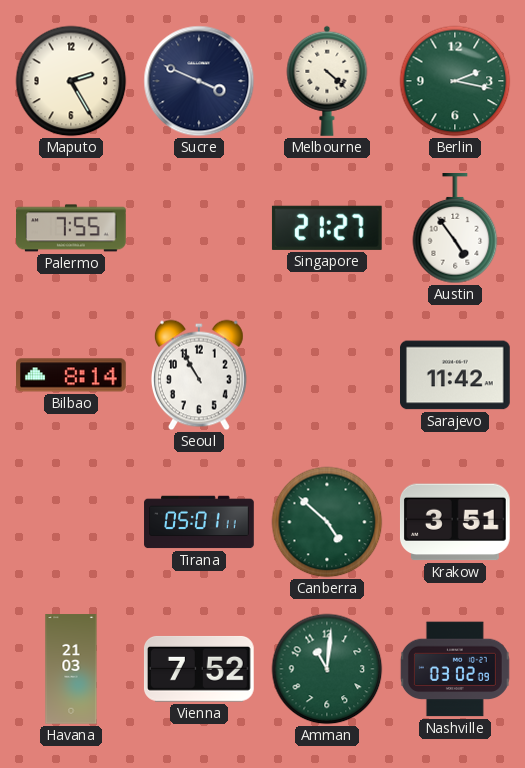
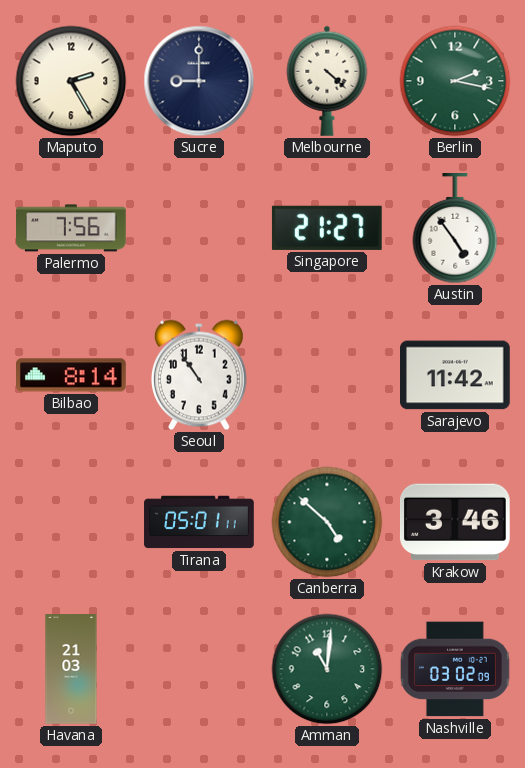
Sucre: 3:49 -> 9:00 (199, 81)
Palermo: 7:55 -> 7:56 (72, 228)
Seoul: 10:55 -> 10:54 (199, 375)
Krakow: 3:51 -> 3:46 (455, 522)
Vienna: 7:52 -> none (199, 669)
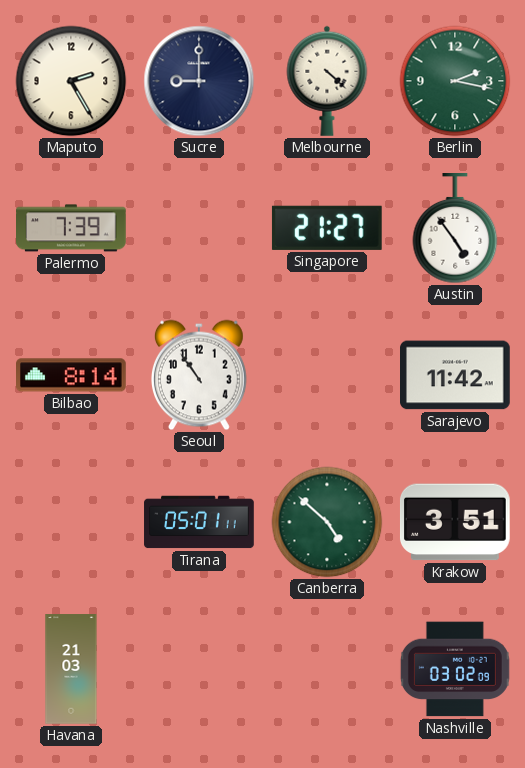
Palermo: 7:56 -> 7:39 (72, 228)
Krakow: 3:46 -> 3:51 (455, 522)
Amman: 11:01 -> none (327, 669)
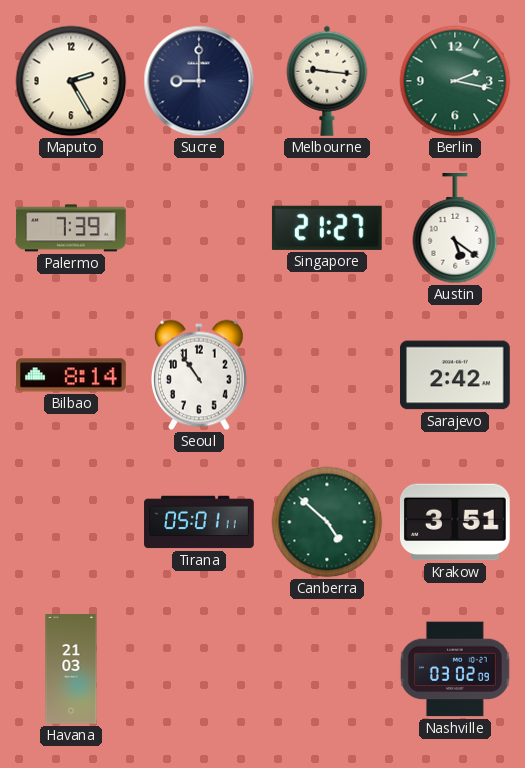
Melbourne: 4:22 -> 9:16 (327, 81)
Austin: 4:54 -> 5:21 (455, 229)
Sarajevo: 11:42 -> 2:42 (456, 375)
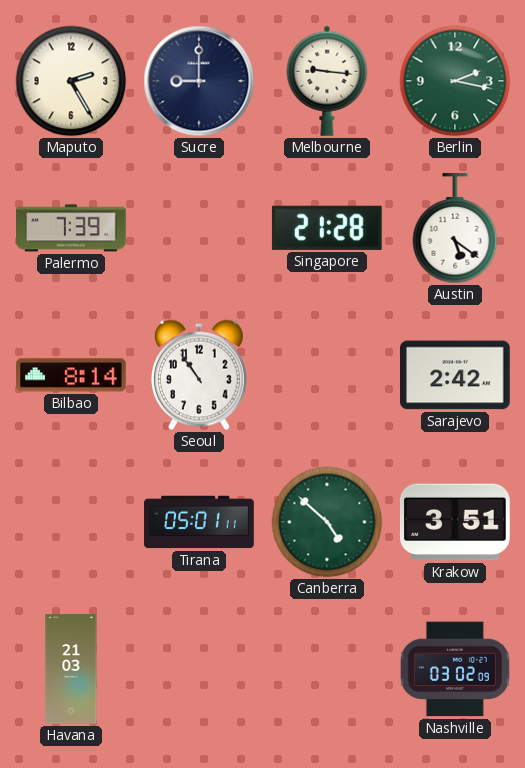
Singapore: 21:27 -> 21:28 (327, 228)
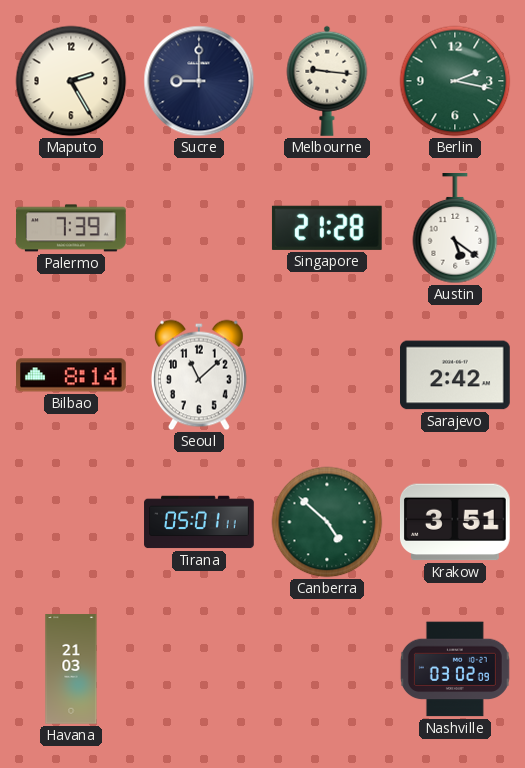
Seoul: 10:54 -> 11:08 (199, 375)
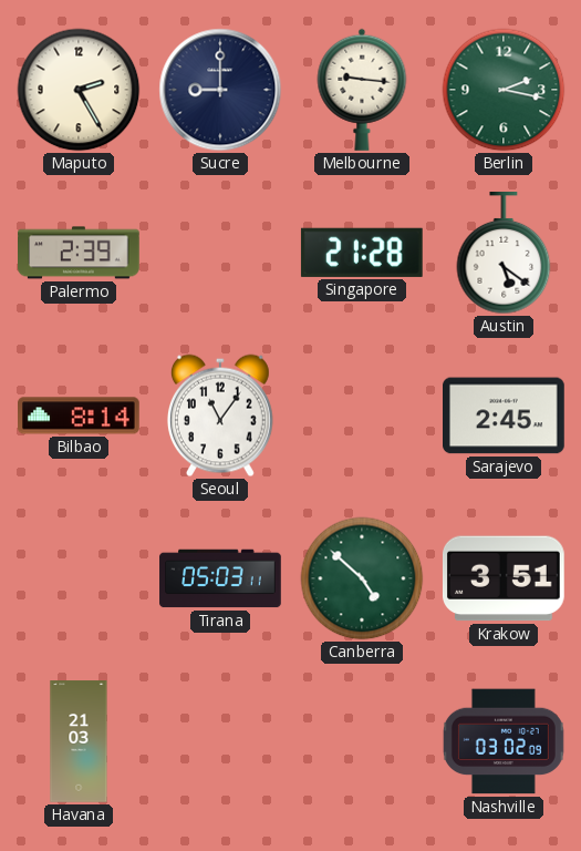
Palermo: 7:39 -> 2:39 (80, 253)
Seoul: 11:08 -> 11:06 (220, 416)
Sarajevo: 2:42 -> 2:45 (505, 416)
Tirana: 05:01 -> 05:03 (220, 578)
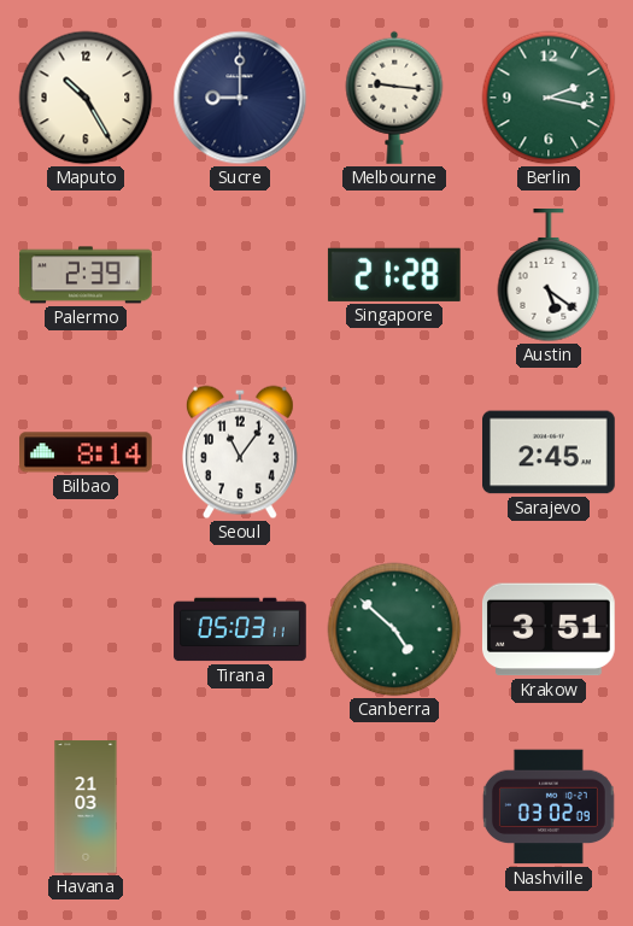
Maputo: 2:25 -> 10:25 (86, 98)
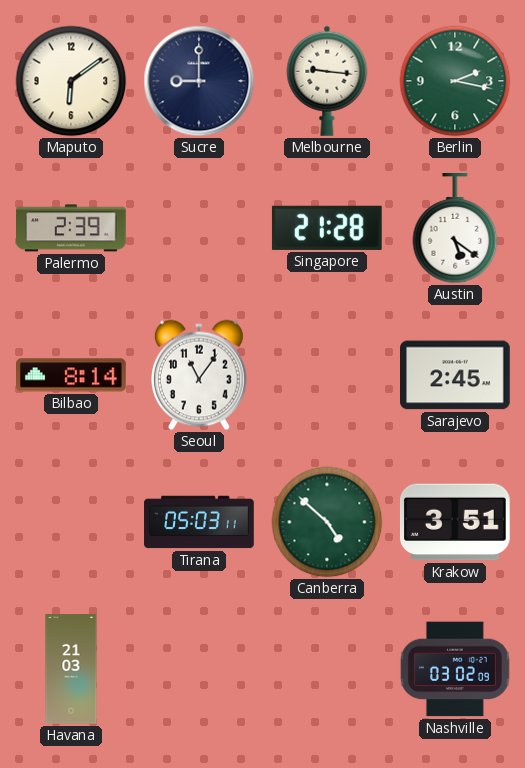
Maputo: 10:25 -> 6:09 (71, 81)
